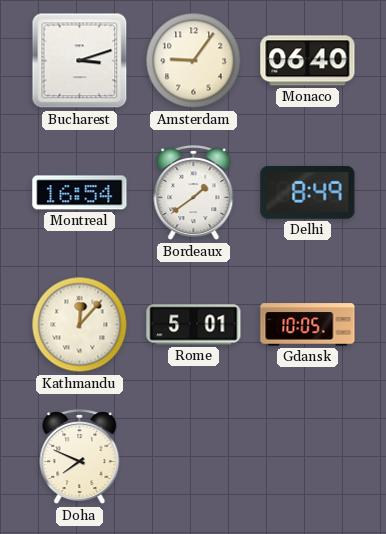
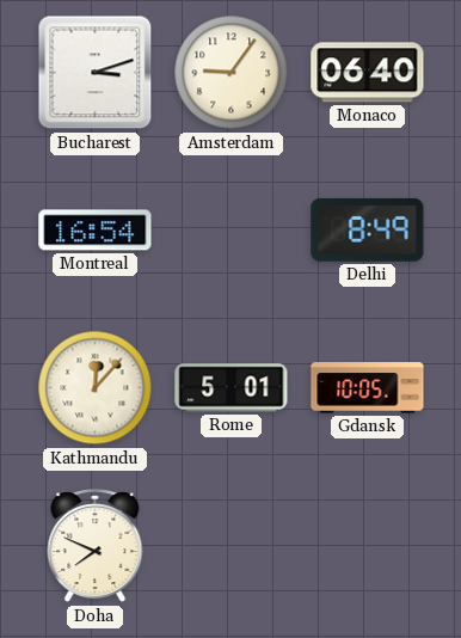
Bordeaux: 1:39 -> none (194, 193)
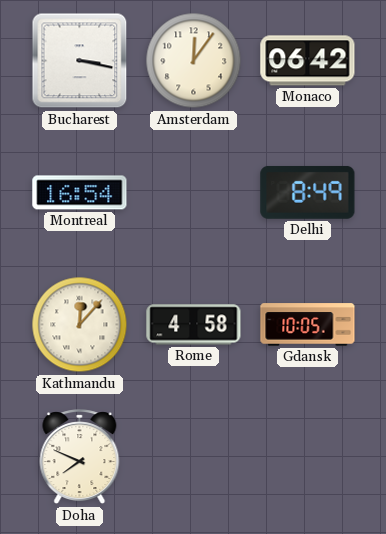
Bucharest: 3:12 -> 3:17 (80, 61)
Amsterdam: 9:06 -> 12:06 (194, 61)
Monaco: 06:40 -> 06:42 (308, 61)
Rome: 5:01 -> 4:58 (194, 325)
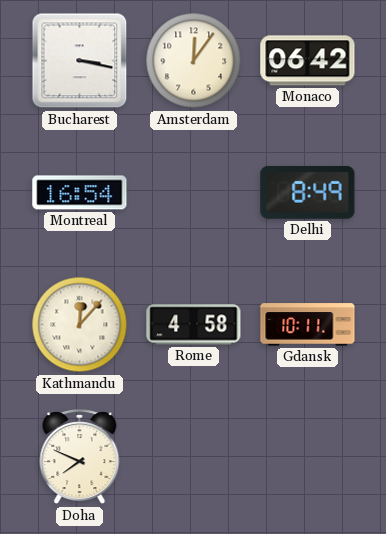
Gdansk: 10:05 -> 10:11 (308, 325)
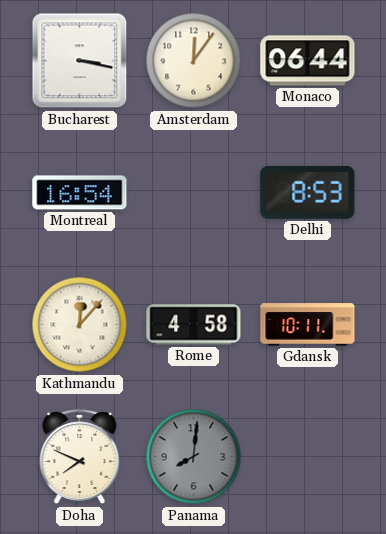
Monaco: 06:42 -> 06:44 (308, 61)
Delhi: 8:49 -> 8:53 (308, 192)
Panama: none -> 8:01 (194, 457)
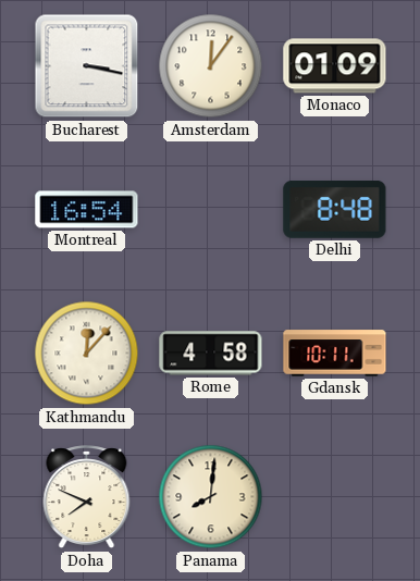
Monaco: 06:44 -> 01:09 (335, 66)
Delhi: 8:53 -> 8:48 (335, 209)
Panama dial: grey -> cream (211, 497)
